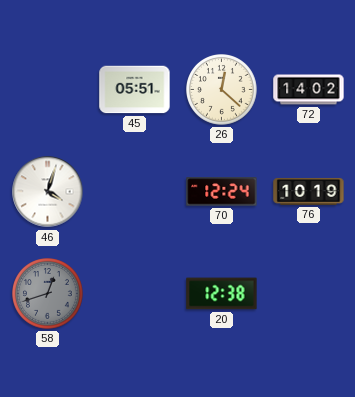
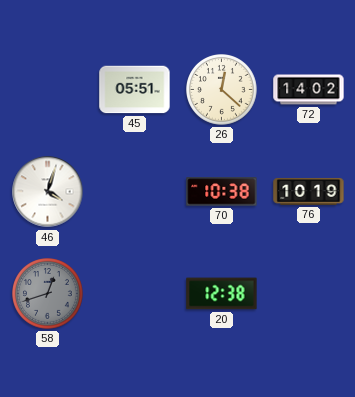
70: 12:24 -> 10:38 (222, 192)
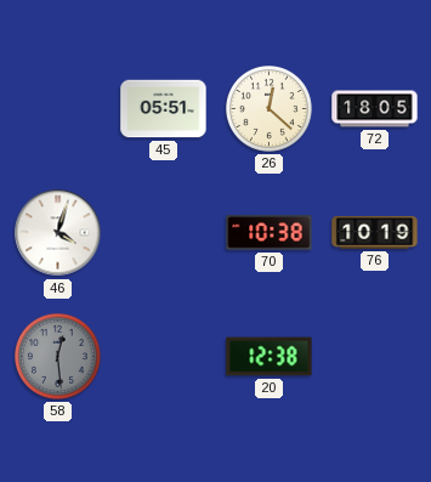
72: 14:02 -> 18:05 (375, 109)
58: 12:42 -> 12:29 (58, 357)
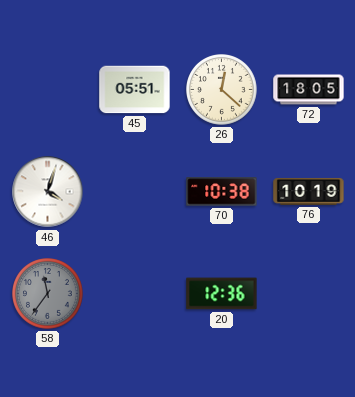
58: 12:29 -> 11:36 (48, 294)
20: 12:38 -> 12:36 (222, 294)
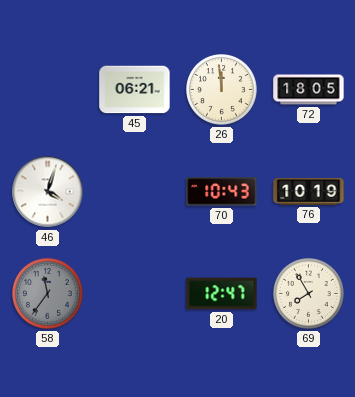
45: 05:51 -> 06:21 (135, 90)
26: 12:22 -> 11:59 (222, 90)
70: 10:38 -> 10:43 (222, 192)
20: 12:36 -> 12:47 (222, 294)
69: none -> 7:55 (309, 294)
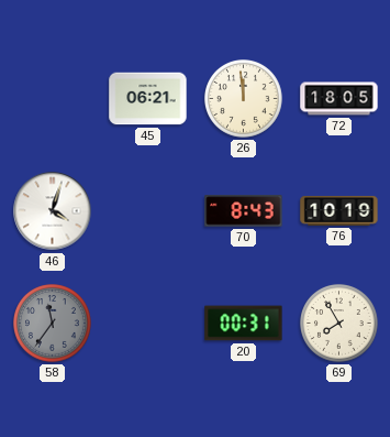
70: 10:43 -> 8:43 (244, 211)
20: 12:47 -> 00:31 (244, 324)
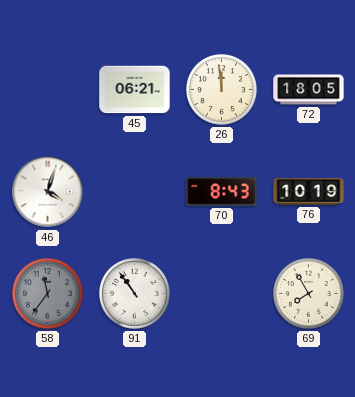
91: none -> 10:54 (135, 294)
20: 00:31 -> none (244, 324)
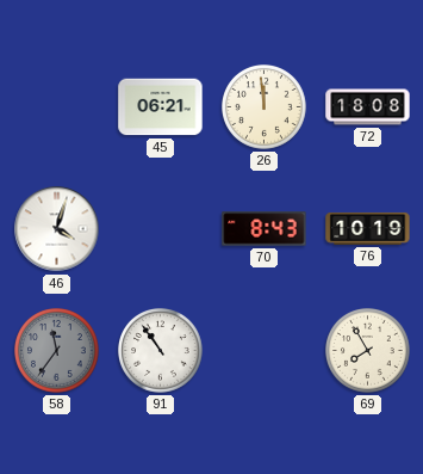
72: 18:05 -> 18:08 (368, 107)
